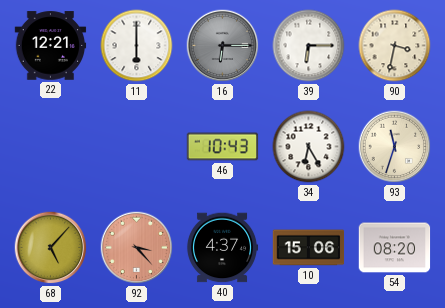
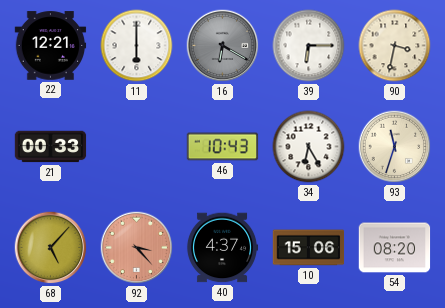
16: 6:15 -> 6:20 (223, 46)
21: none -> 00:33 (51, 147)
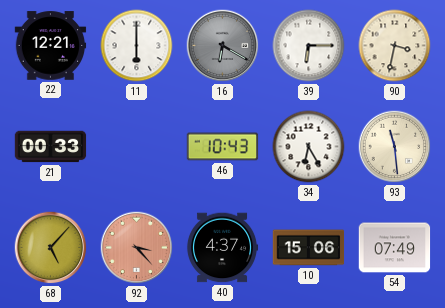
93: 11:33 -> 11:29 (395, 147)
54: 08:20 -> 07:49 (395, 248)
